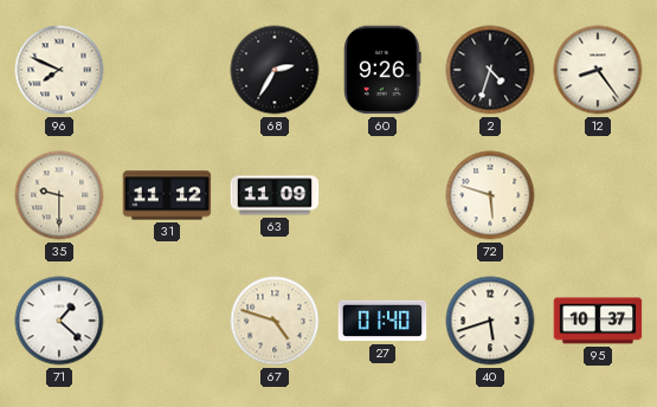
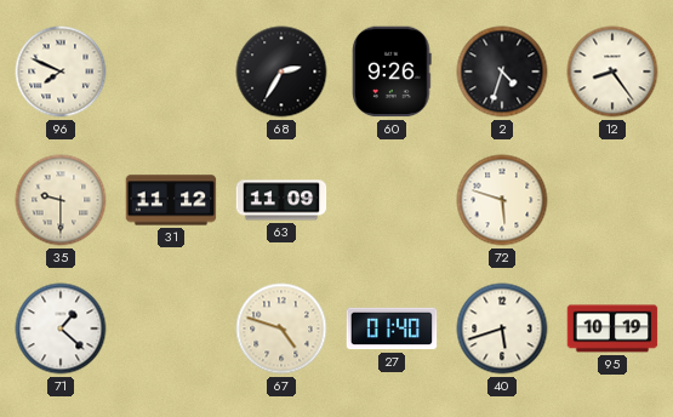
95: 10:37 -> 10:19 (612, 329)
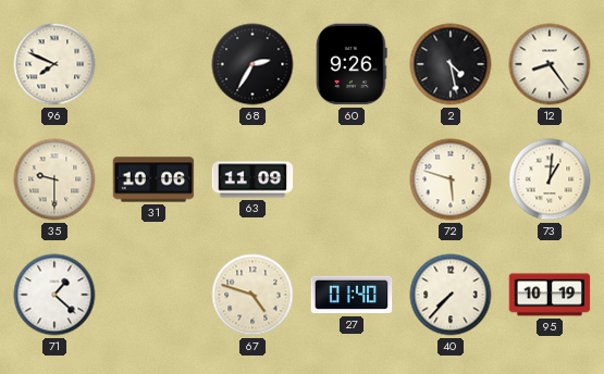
2: 4:33 -> 4:28 (451, 64)
31: 11:12 -> 10:06 (153, 179)
73: none -> 1:01 (550, 179)
40: 5:42 -> 7:37 (451, 295)
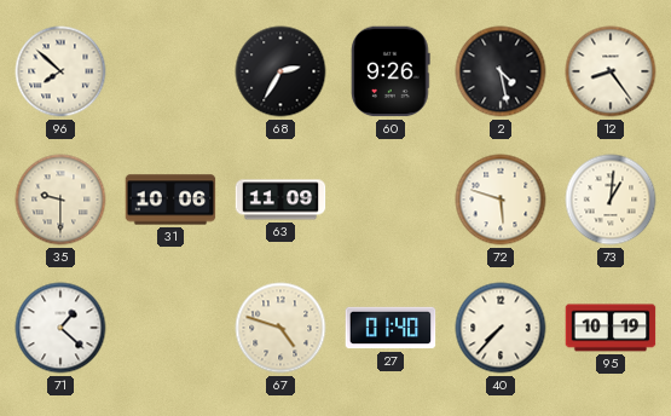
96: 7:49 -> 7:52 (60, 71)
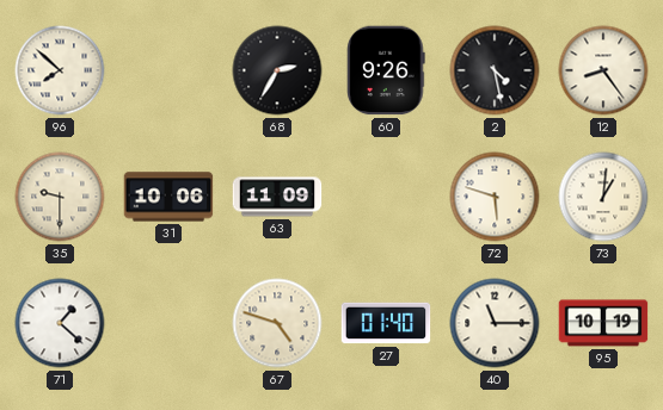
40: 7:37 -> 11:15 (495, 323)
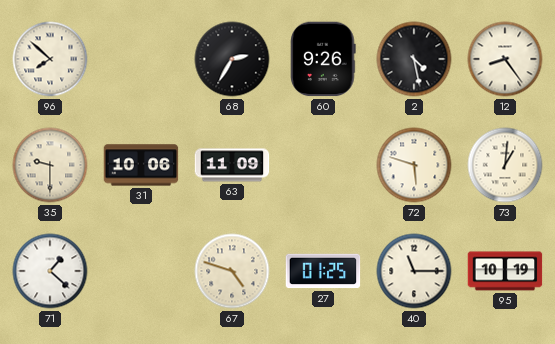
27: 01:40 -> 01:25 (323, 271)
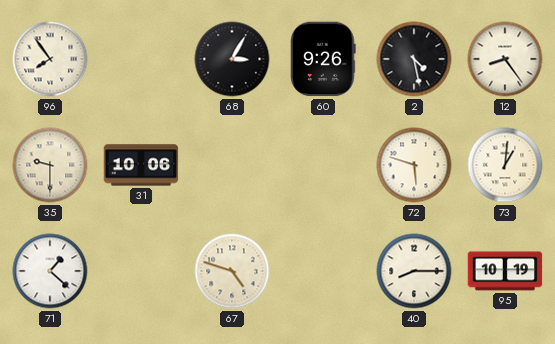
96: 7:52 -> 7:54 (50, 59)
68: 2:35 -> 3:05 (232, 59)
63: 11:09 -> none (232, 165)
27: 01:25 -> none (323, 271)
40: 11:15 -> 8:15 (414, 271)
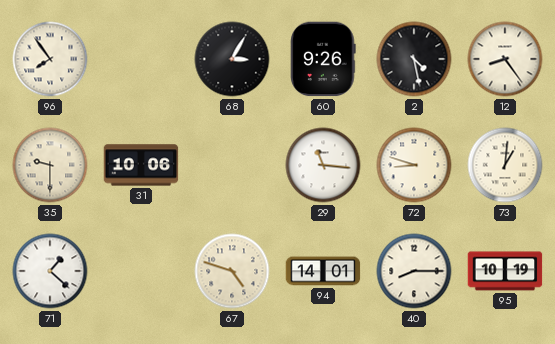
29: none -> 11:16 (323, 165)
72: 5:48 -> 8:48 (414, 165)
94: none -> 14:01 (323, 271)
